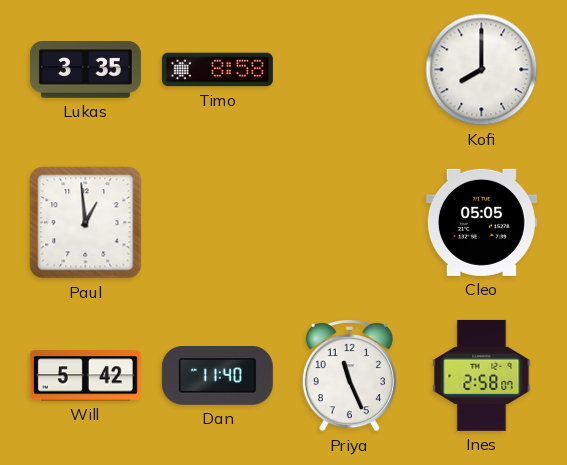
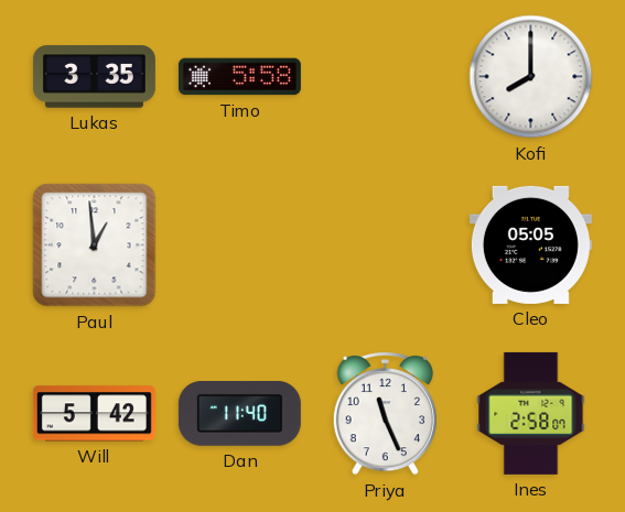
Timo: 8:58 -> 5:58 (239, 77)
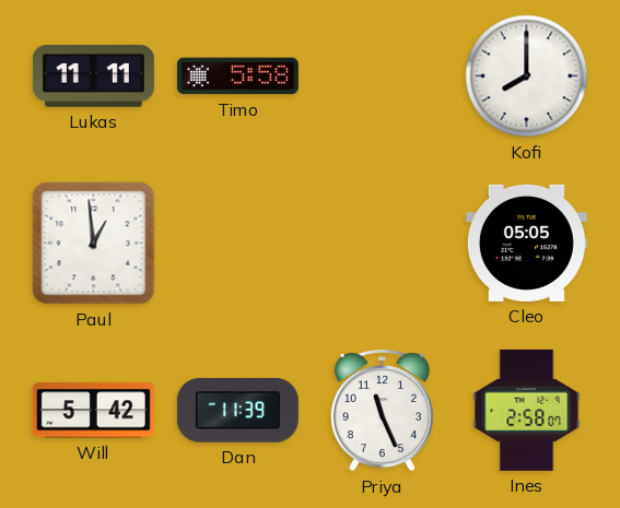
Lukas: 3:35 -> 11:11 (93, 76)
Dan: 11:40 -> 11:39 (237, 411)
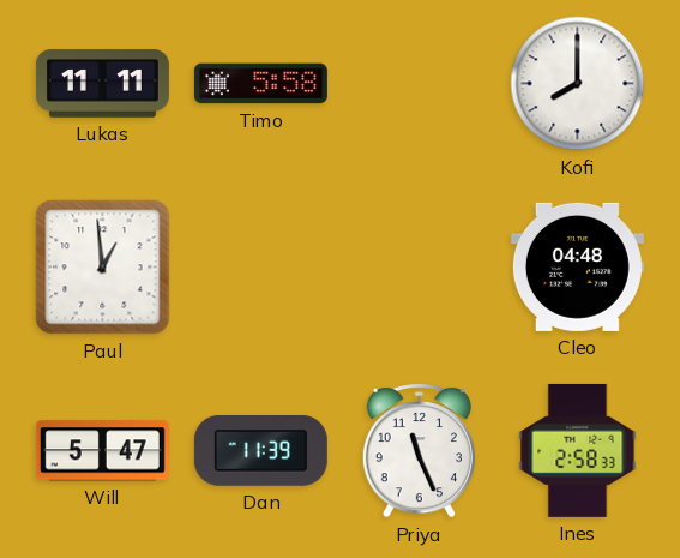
Cleo: 05:05 -> 04:48 (577, 266)
Will: 5:42 -> 5:47 (102, 451)
Ines: 2:58:07 -> 2:58:33 (578, 450)
